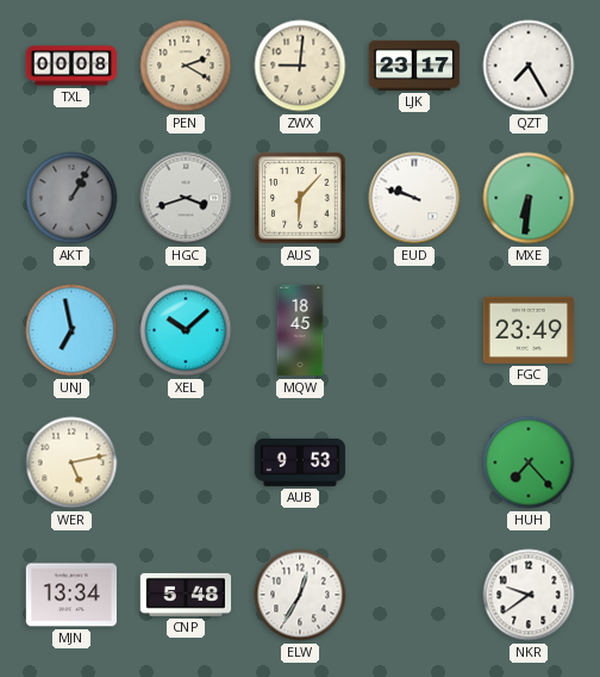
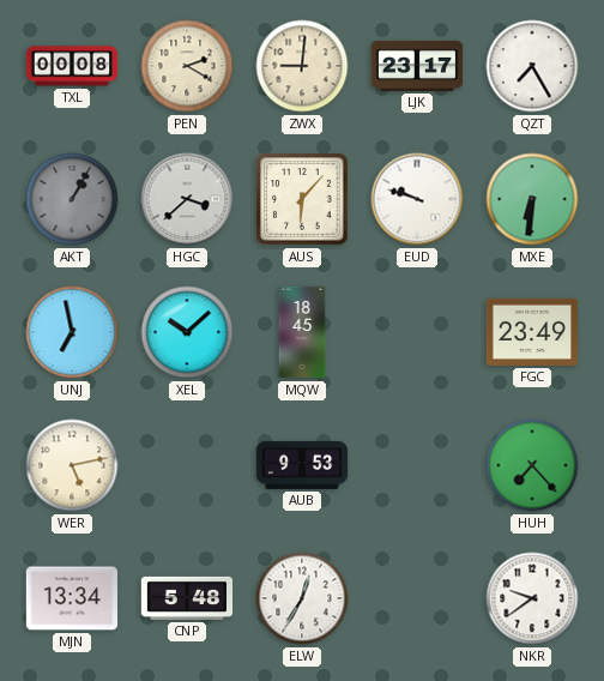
HGC: 3:42 -> 3:38 (187, 199)
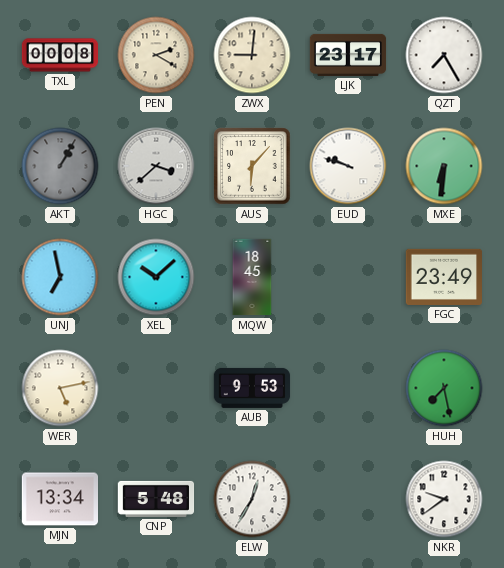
HUH: 7:23 -> 7:28 (444, 388)
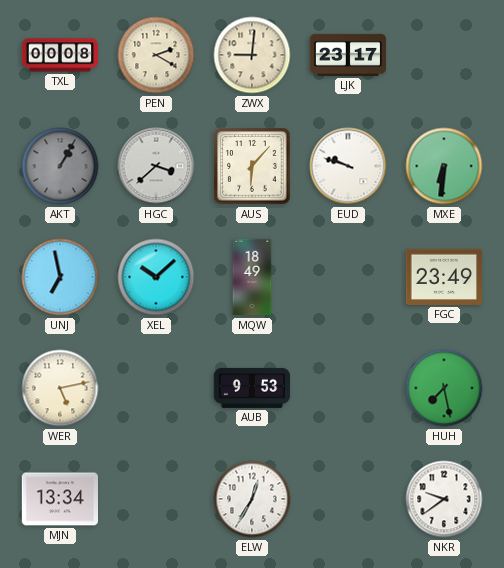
QZT: 7:25 -> none (444, 55)
MQW: 18:45 -> 18:49 (252, 277)
CNP: 5:48 -> none (156, 499)
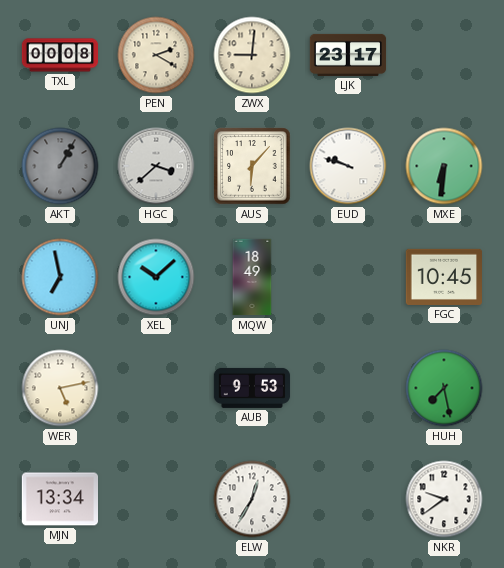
FGC: 23:49 -> 10:45 (443, 277)
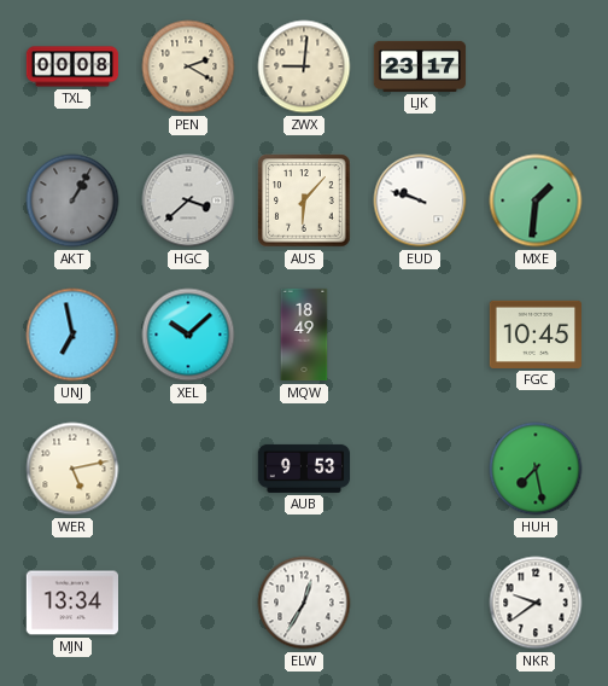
MXE: 6:31 -> 1:31 (536, 200)
